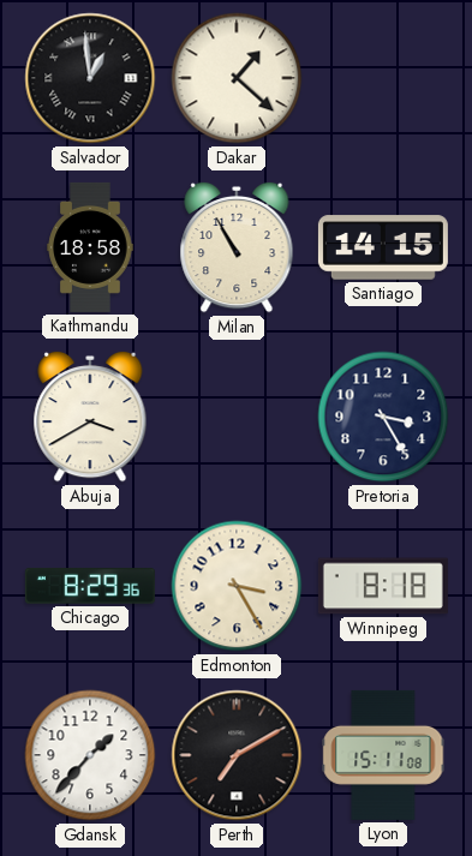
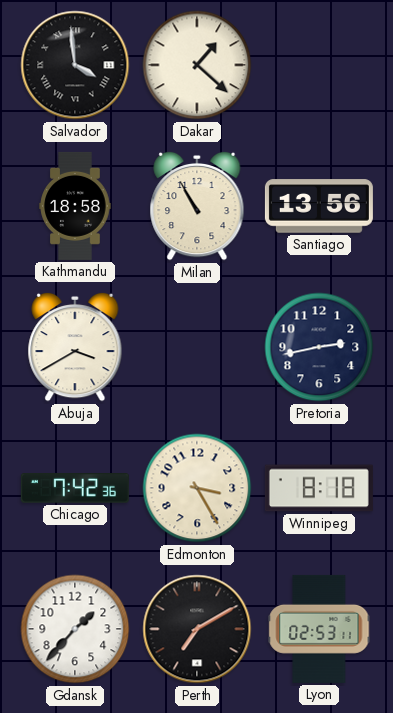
Salvador: 12:59 -> 3:59 (75, 65)
Santiago: 14:15 -> 13:56 (319, 206)
Pretoria: 3:25 -> 2:43 (319, 347)
Chicago: 8:29 -> 7:42 (75, 488)
Lyon: 15:11 -> 02:53 (319, 629)
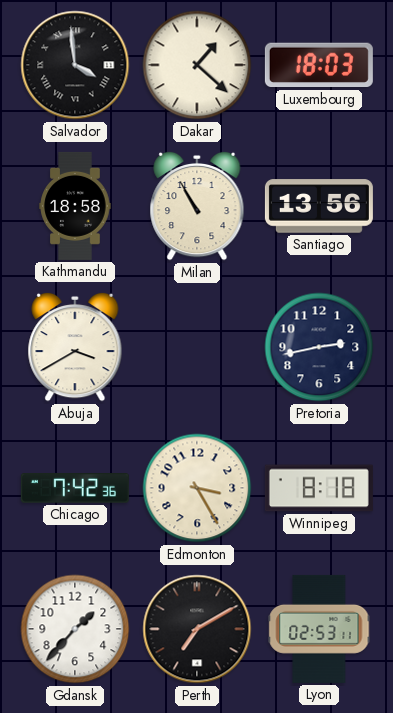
Luxembourg: none -> 18:03 (319, 65)
